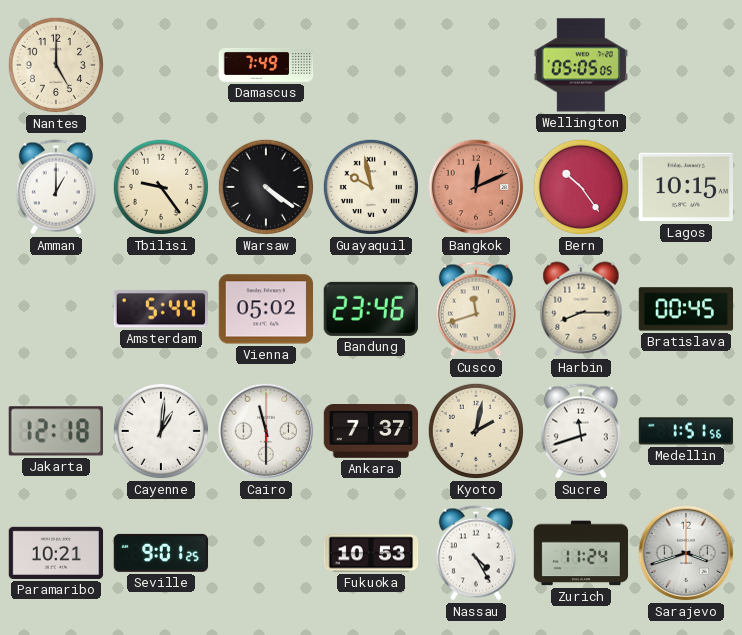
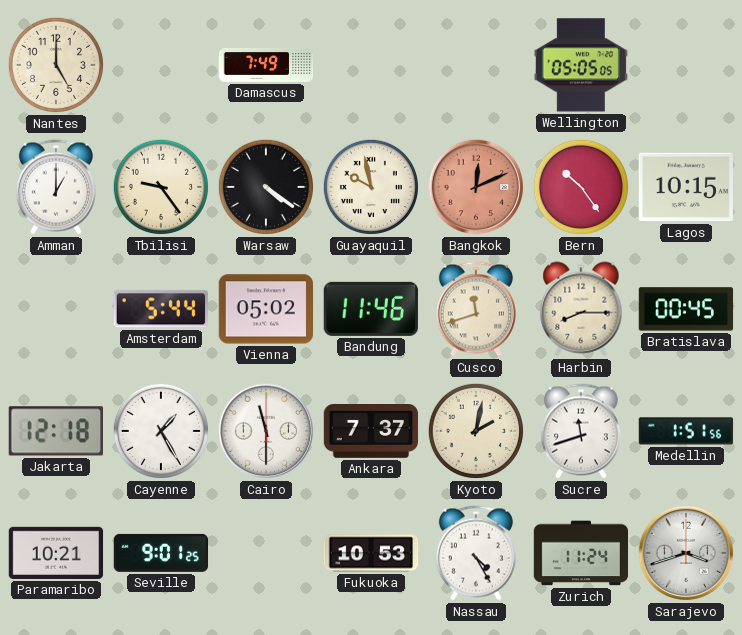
Bandung: 23:46 -> 11:46 (371, 309)
Cayenne: 1:01 -> 1:25 (161, 431)
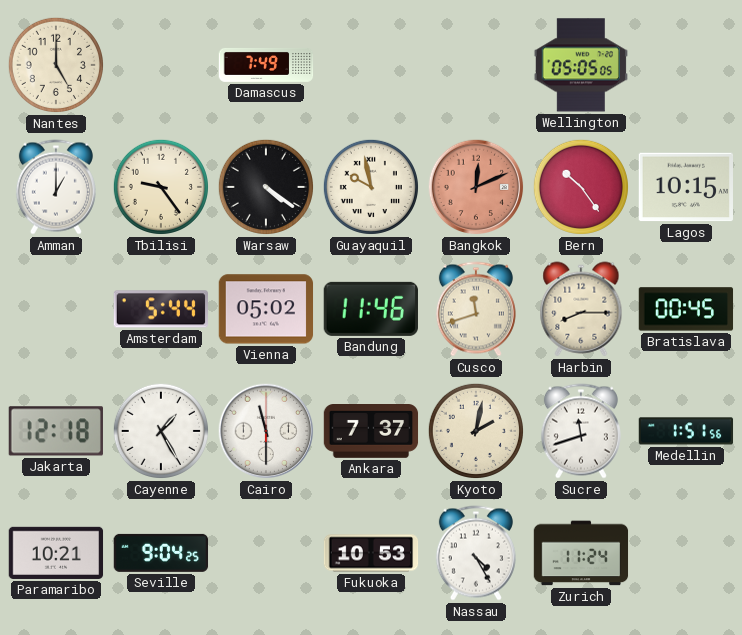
Seville: 9:01 -> 9:04 (161, 553)
Sarajevo: 3:42 -> none (686, 553)
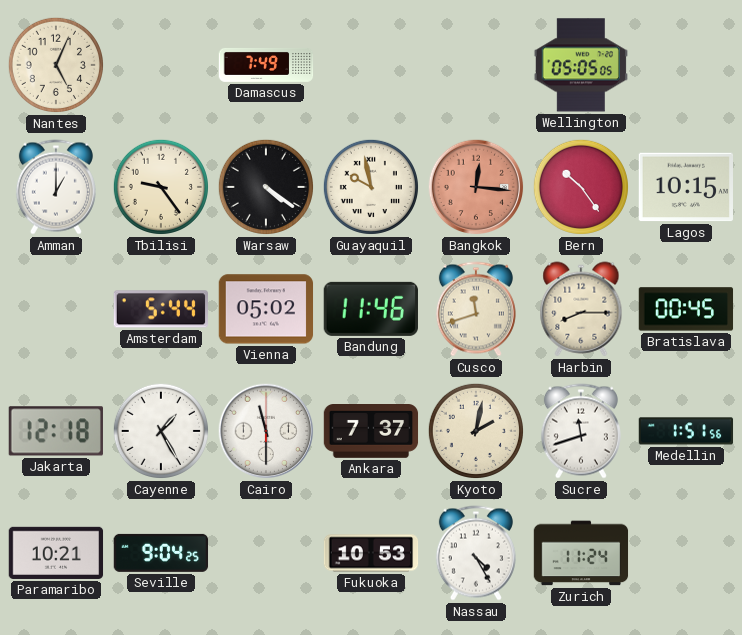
Nantes: 5:00 -> 5:04 (56, 65)
Bangkok: 12:11 -> 12:16 (476, 187)
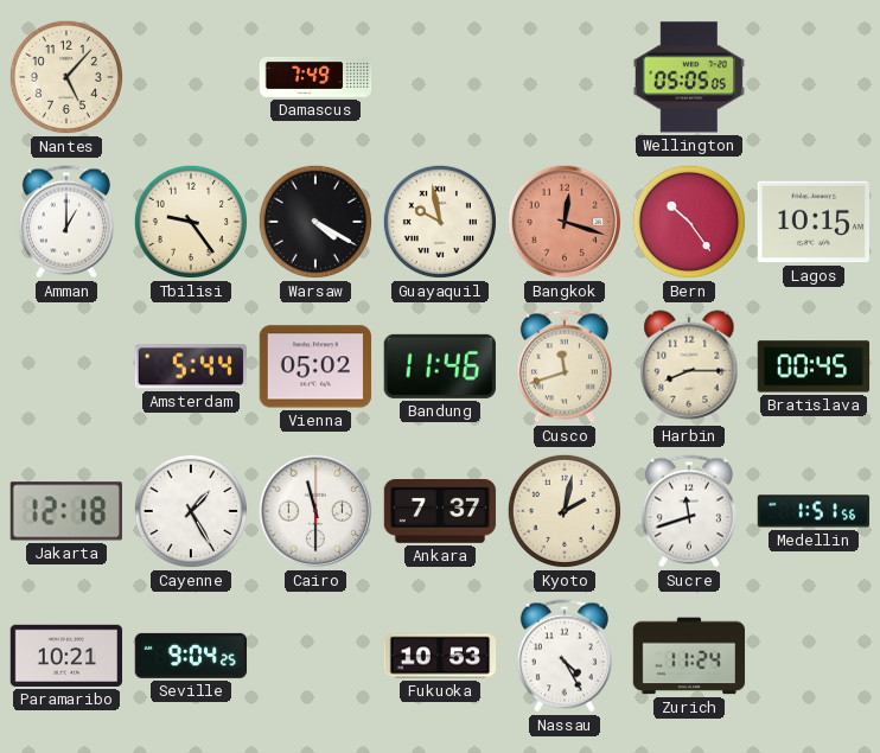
Nantes: 5:04 -> 5:07 (66, 77)
Warsaw: 4:21 -> 4:20 (315, 222)
Bangkok: 12:16 -> 12:18 (565, 222)
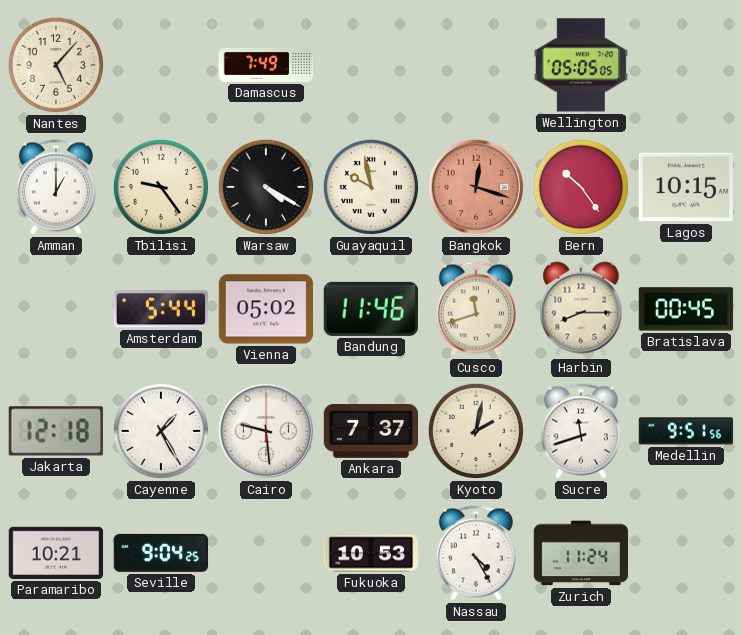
Cairo: 11:30 -> 9:29 (266, 431)
Medellin: 1:51 -> 9:51 (686, 431)
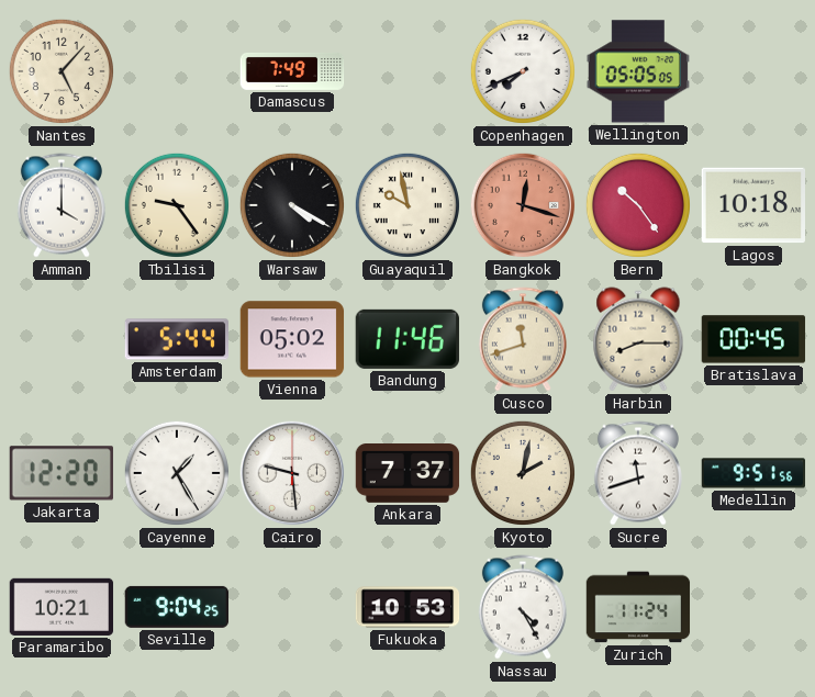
Copenhagen: none -> 7:41 (523, 71)
Amman: 1:00 -> 4:00 (62, 205)
Lagos: 10:15 -> 10:18 (752, 205)
Jakarta: 12:18 -> 12:20 (62, 473)
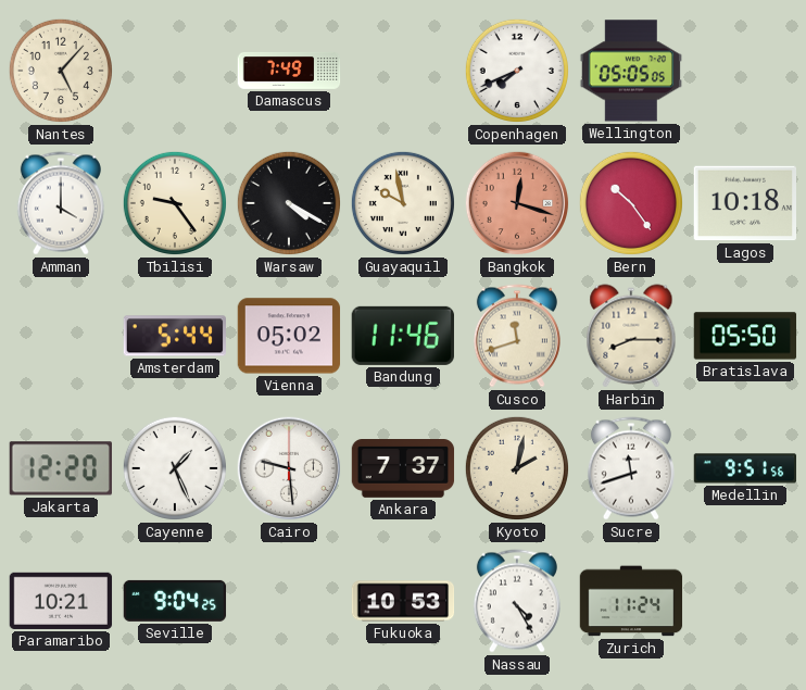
Bratislava: 00:45 -> 05:50 (745, 336)
Cayenne: 1:25 -> 1:26 (175, 468)
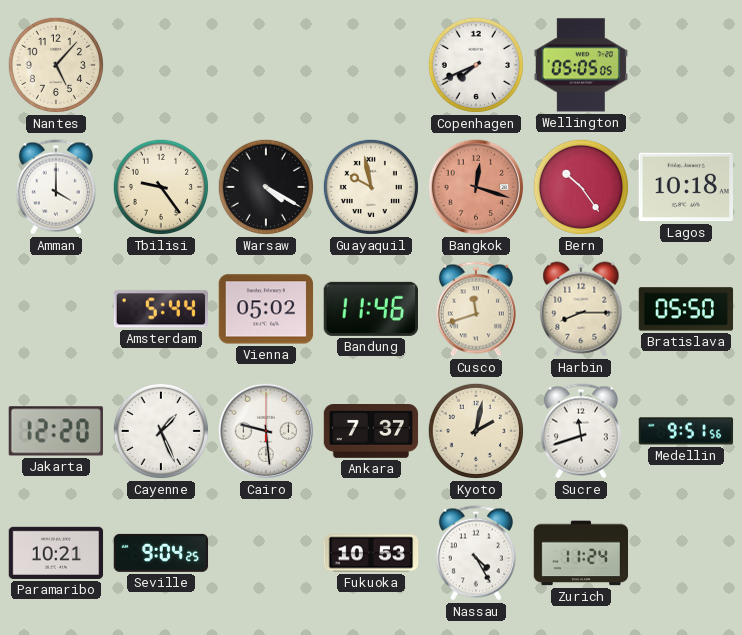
Damascus: 7:49 -> none (289, 71)
